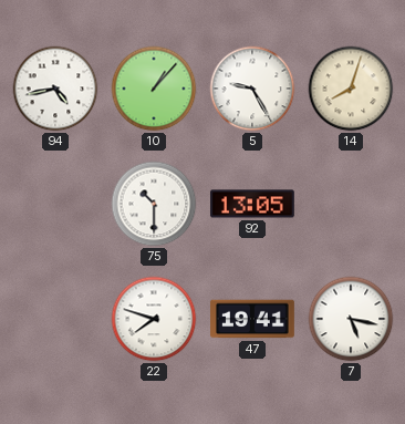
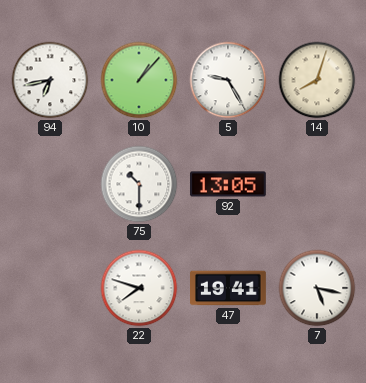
94: 4:43 -> 6:43 (50, 80)
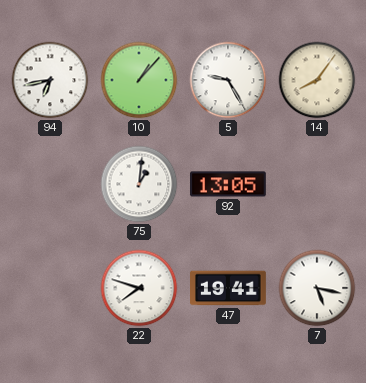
14: 8:03 -> 8:06 (317, 80)
75: 10:30 -> 1:01 (139, 184)
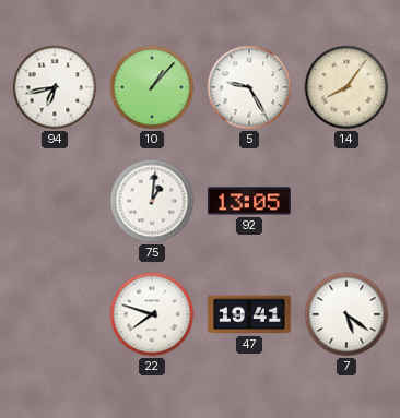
7: 5:17 -> 5:21 (346, 314)
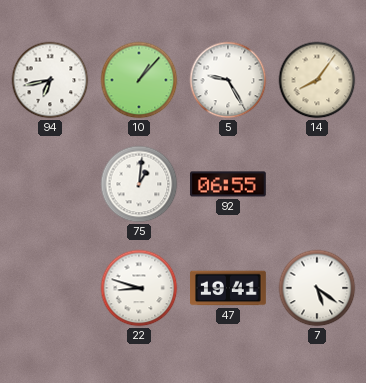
92: 13:05 -> 06:55 (229, 184)
22: 7:48 -> 8:48 (139, 288)
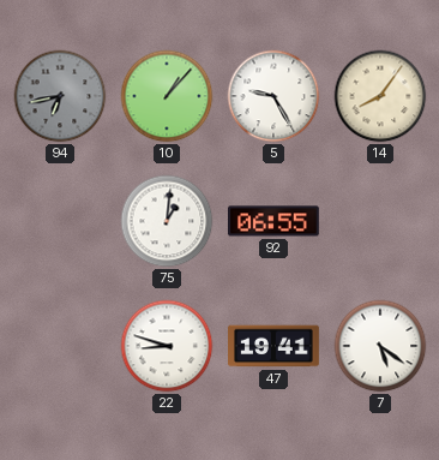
94 dial: white -> grey (60, 96)
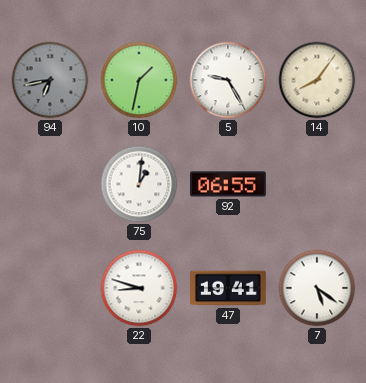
10: 1:07 -> 1:32 (139, 80)
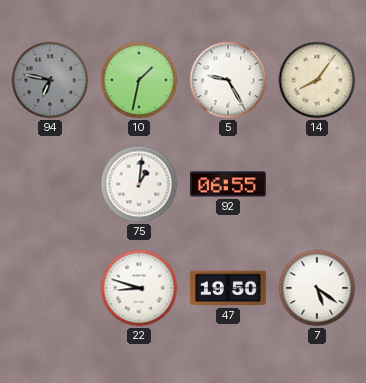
94: 6:43 -> 6:47 (50, 80)
47: 19:41 -> 19:50 (228, 288)
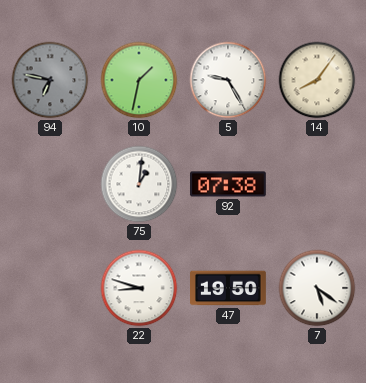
92: 06:55 -> 07:38 (229, 184)
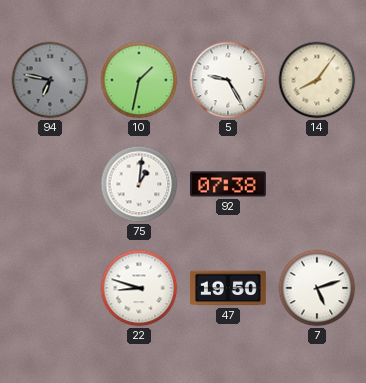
7: 5:21 -> 5:12 (317, 288)
